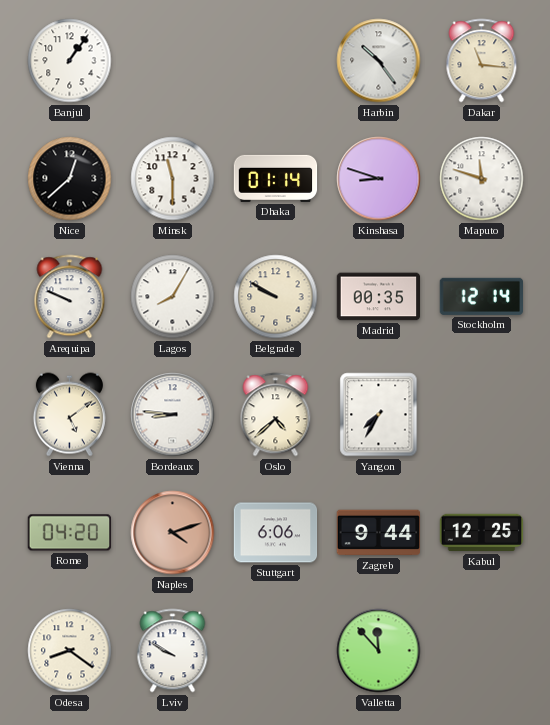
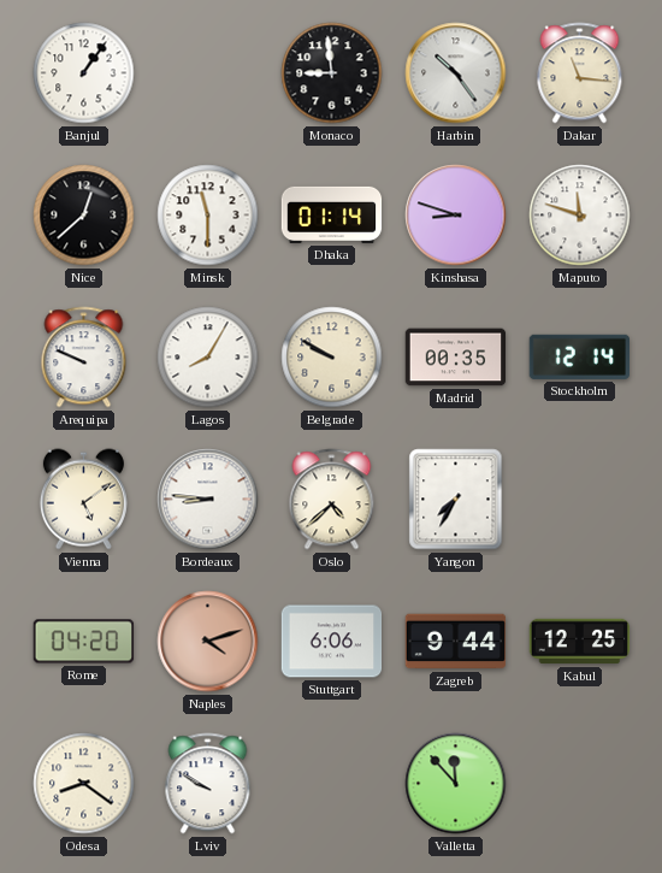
Monaco: none -> 8:59 (332, 73)
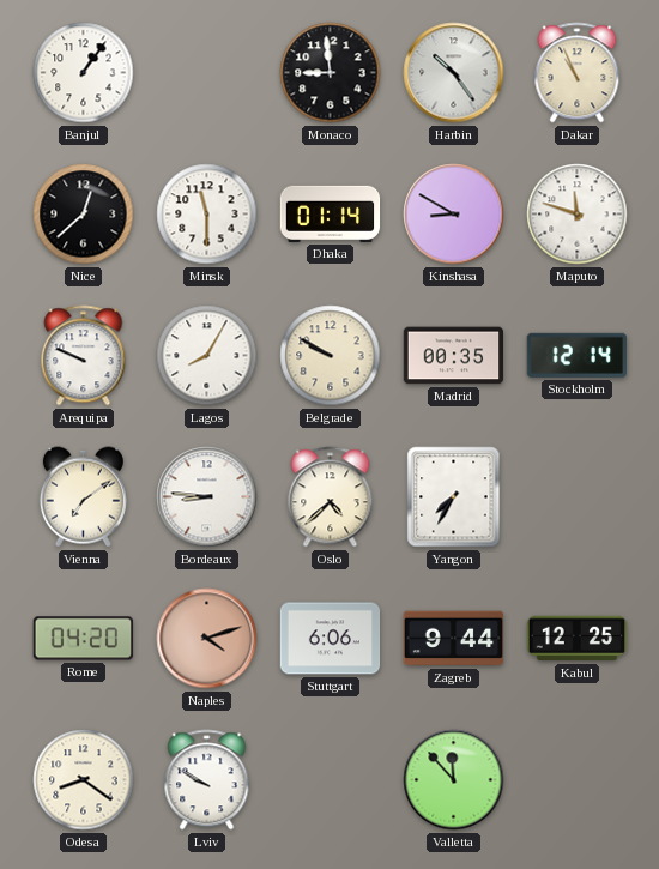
Dakar: 11:16 -> 10:56 (578, 73)
Kinshasa: 8:48 -> 8:50 (454, 215)
Vienna: 5:09 -> 7:09 (83, 497)
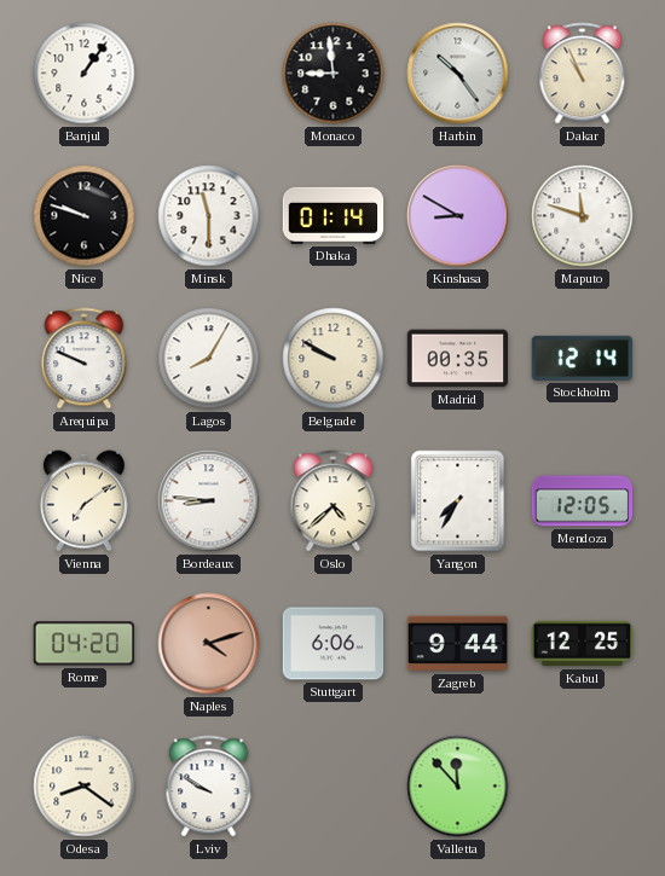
Nice: 12:38 -> 9:48 (85, 216)
Mendoza: none -> 12:05 (583, 501)
